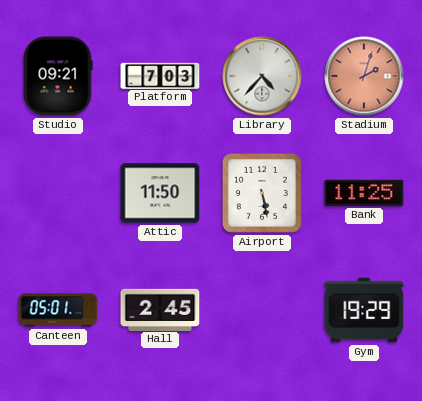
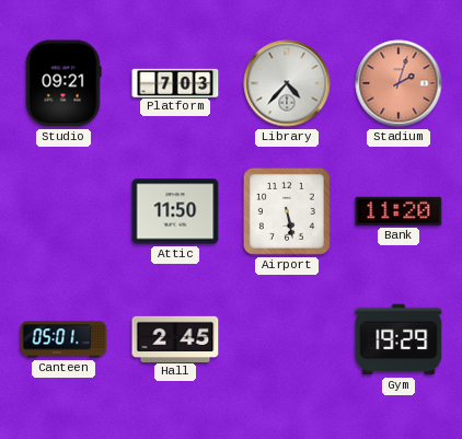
Bank: 11:25 -> 11:20 (399, 211)
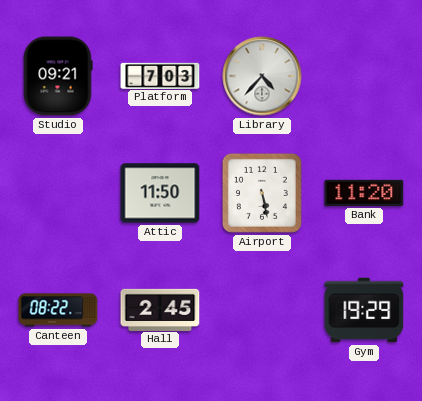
Stadium: 2:03 -> none (399, 83)
Canteen: 05:01 -> 08:22 (58, 310)
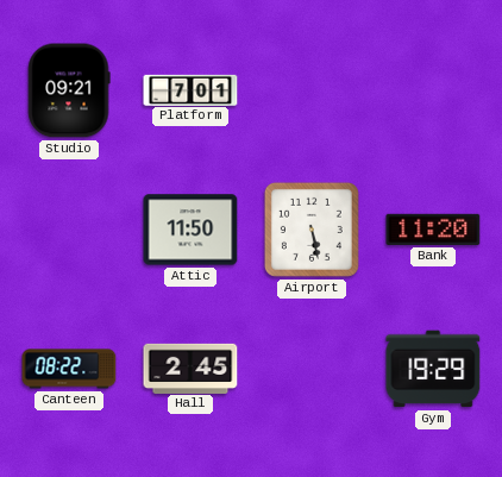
Platform: 7:03 -> 7:01 (190, 89)
Library: 4:37 -> none (262, 76)
